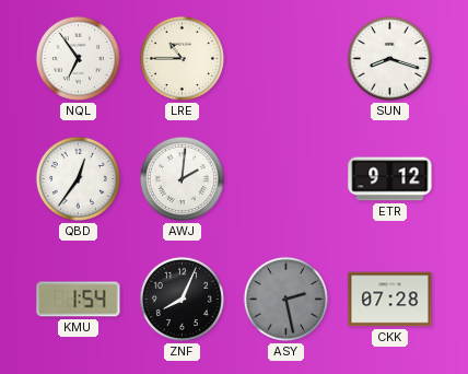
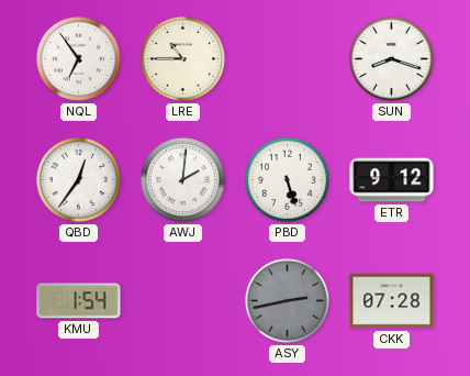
PBD: none -> 5:27 (287, 179)
ZNF: 8:04 -> none (182, 299)
ASY: 2:28 -> 2:43 (287, 300)
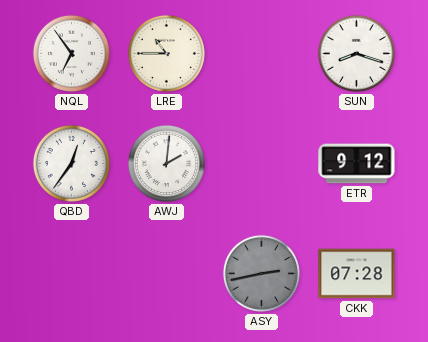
PBD: 5:27 -> none (287, 179)
KMU: 1:54 -> none (79, 301)
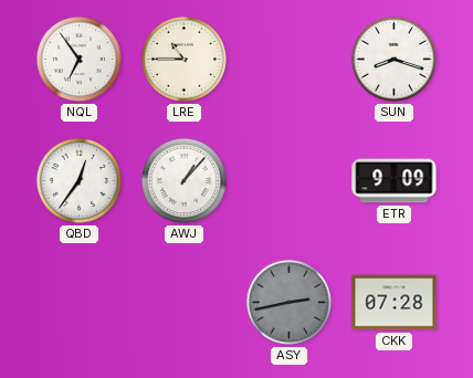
AWJ: 2:01 -> 1:07 (183, 180)
ETR: 9:12 -> 9:09 (395, 181)
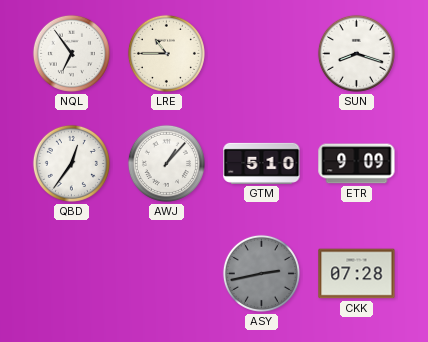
GTM: none -> 5:10 (262, 163)
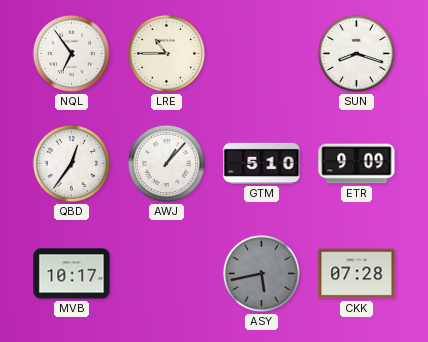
MVB: none -> 10:17 (72, 274)
ASY: 2:43 -> 5:43 (261, 273)
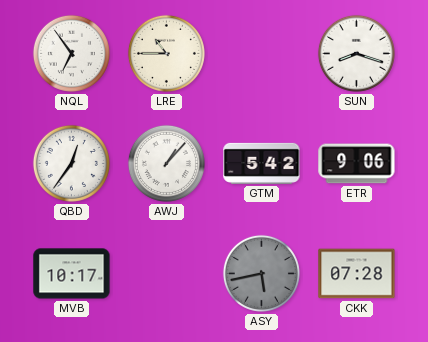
GTM: 5:10 -> 5:42 (262, 163)
ETR: 9:09 -> 9:06 (357, 164)
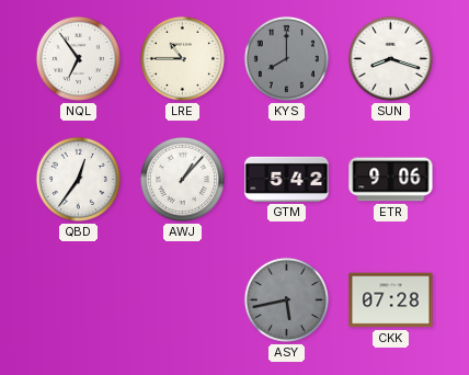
KYS: none -> 8:00 (286, 58)
MVB: 10:17 -> none (72, 274)
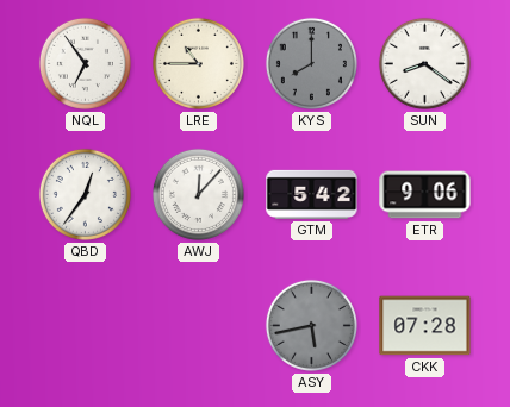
SUN: 8:18 -> 8:21 (424, 63)
AWJ: 1:07 -> 12:07 (198, 194)
